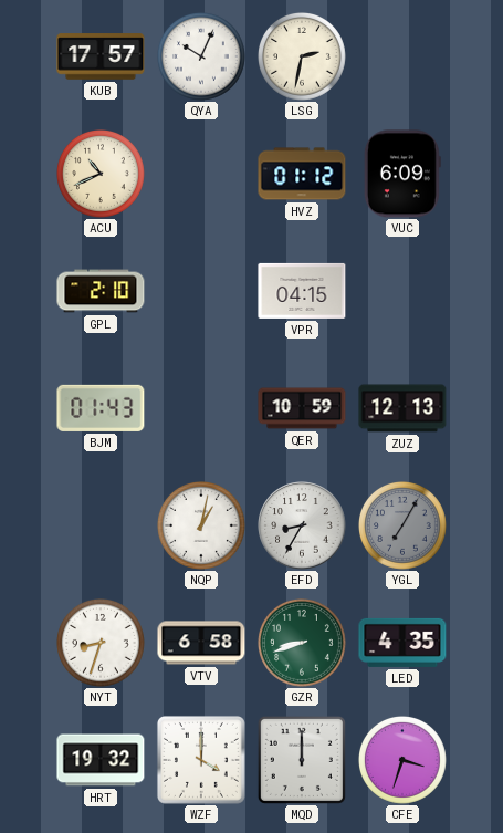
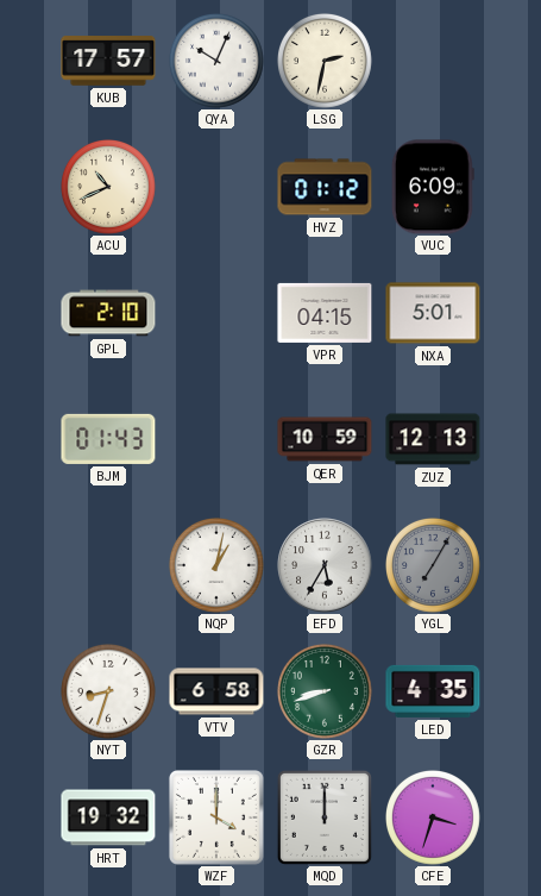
NXA: none -> 5:01 (433, 313)
EFD: 8:35 -> 5:35 (325, 565)
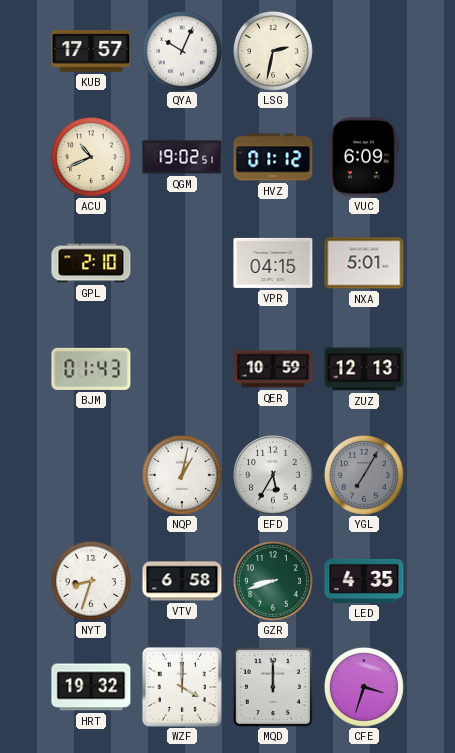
QGM: none -> 19:02 (182, 157)
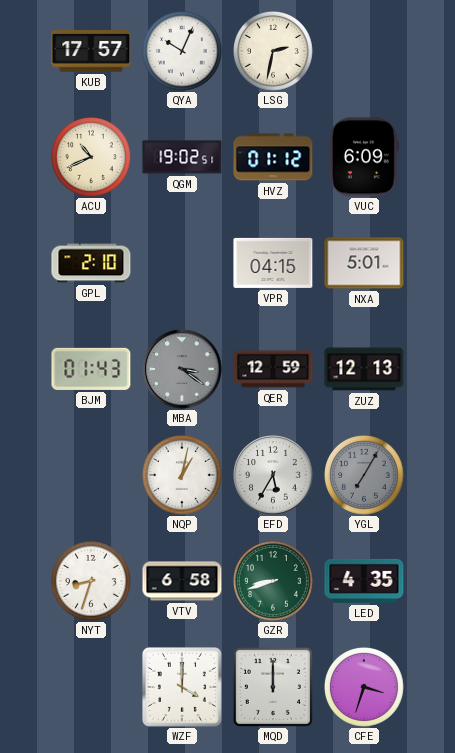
MBA: none -> 3:21 (182, 369)
QER: 10:59 -> 12:59 (273, 369)
HRT: 19:32 -> none (91, 687)
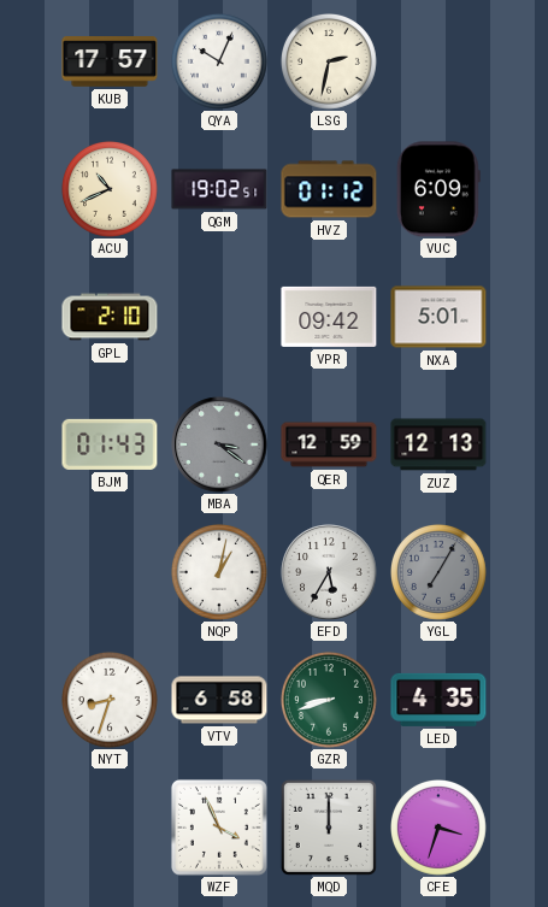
VPR: 04:15 -> 09:42 (329, 317)
WZF: 4:00 -> 3:56 (219, 828)
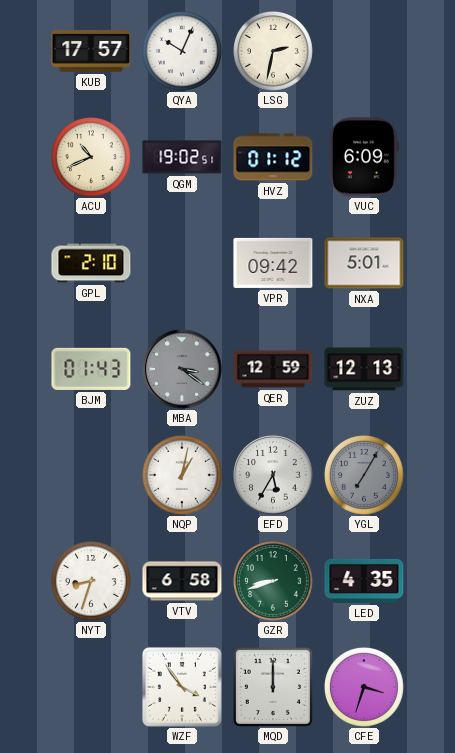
WZF: 3:56 -> 3:54 (182, 687)
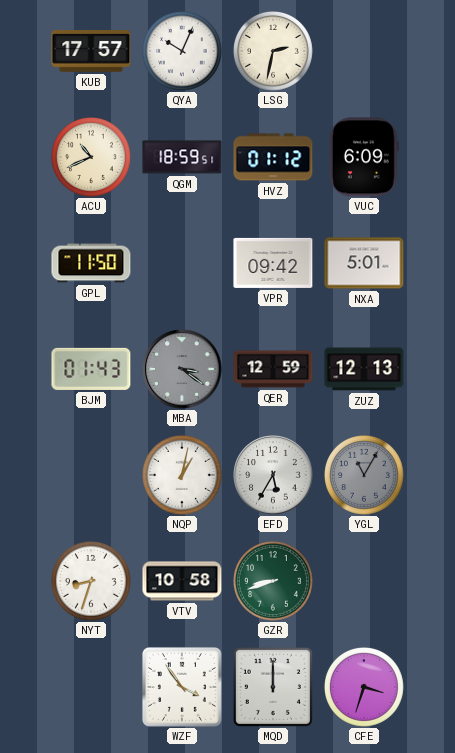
QGM: 19:02 -> 18:59 (182, 157)
GPL: 2:10 -> 11:50 (91, 263)
YGL: 7:05 -> 11:05 (365, 476)
VTV: 6:58 -> 10:58 (182, 581)
LED: 4:35 -> none (364, 581)
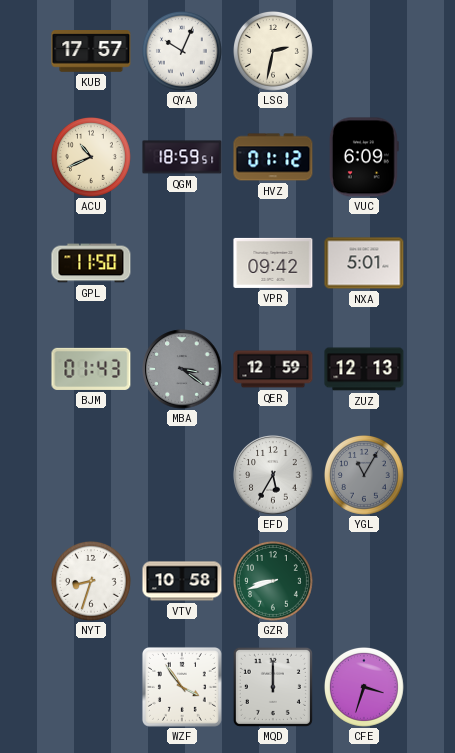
NQP: 1:02 -> none (183, 476)
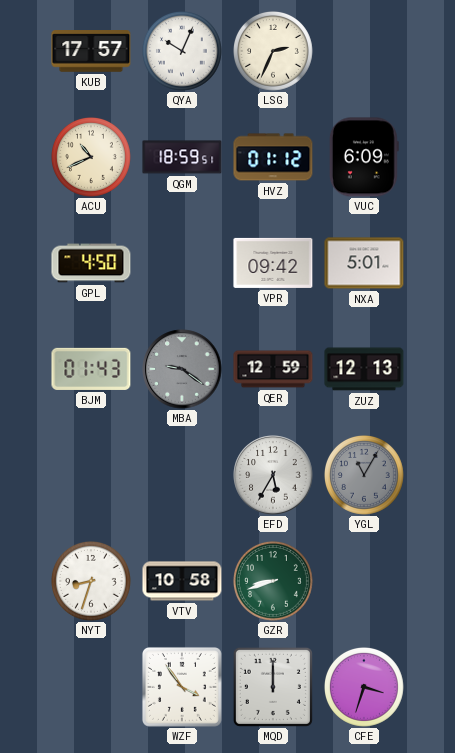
LSG: 2:32 -> 2:34 (274, 52)
GPL: 11:50 -> 4:50 (91, 263)
MBA: 3:21 -> 9:21 (182, 369)
